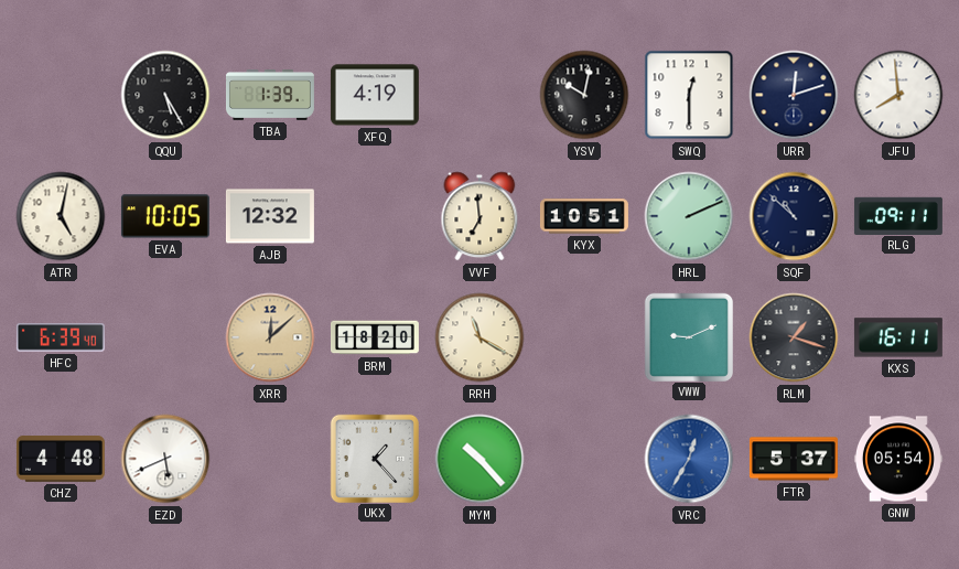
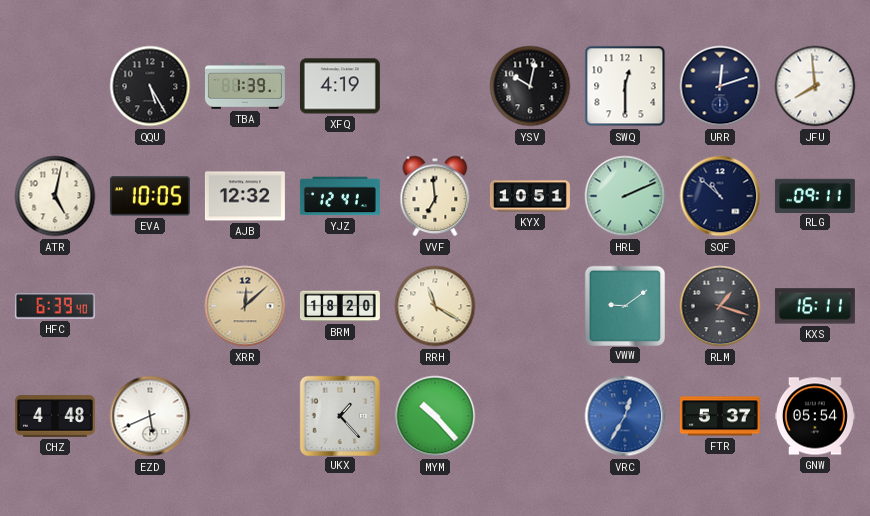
YJZ: none -> 12:41 (340, 196)
VWW: 9:11 -> 9:09 (624, 305)
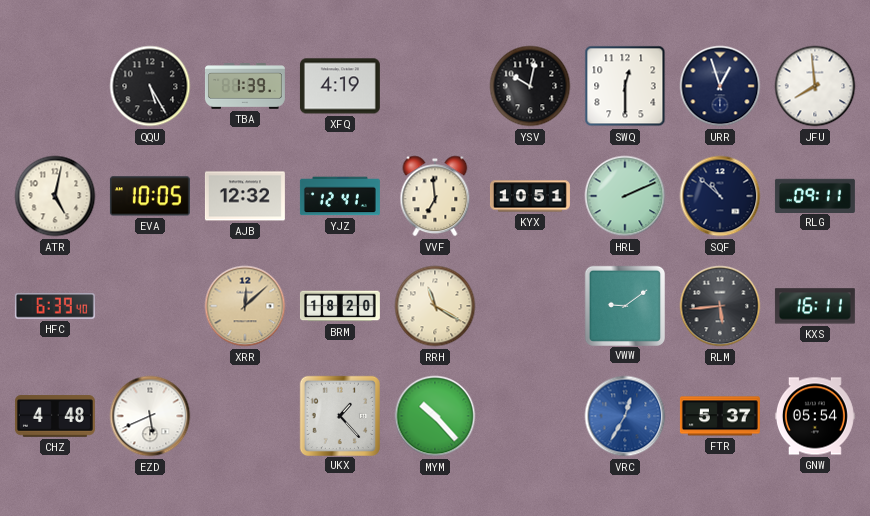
URR: 12:12 -> 12:57 (720, 86)
RLM: 1:18 -> 5:44 (720, 306)
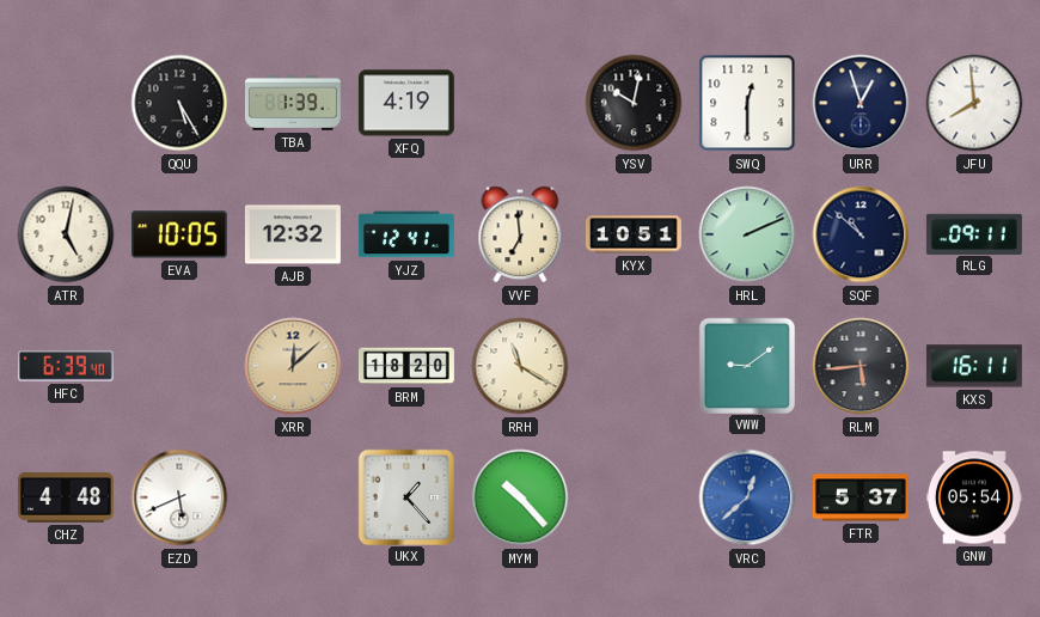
VRC: 12:35 -> 12:38 (747, 497)
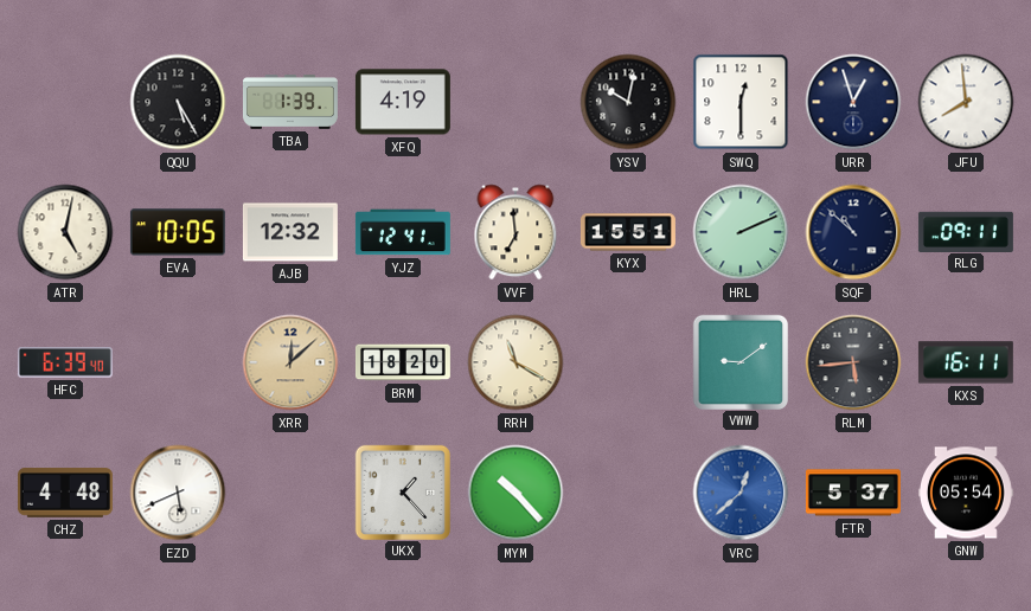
KYX: 10:51 -> 15:51 (628, 232)
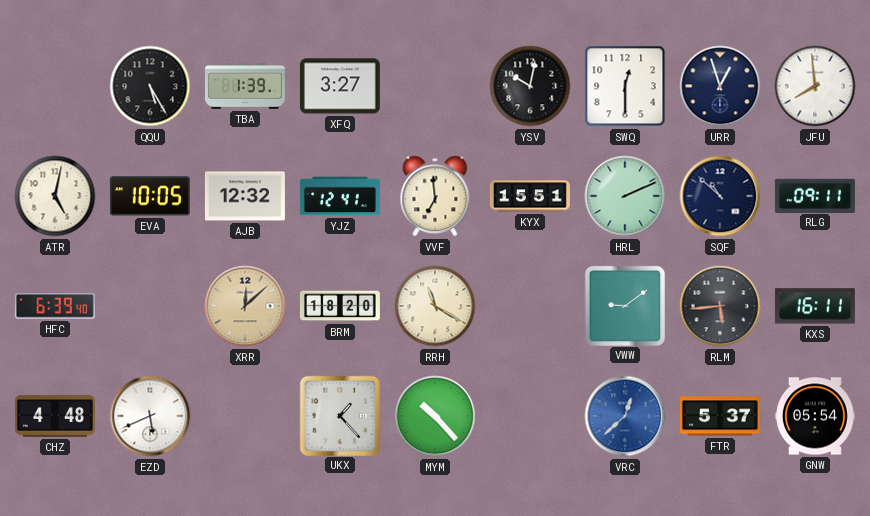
XFQ: 4:19 -> 3:27 (340, 86)
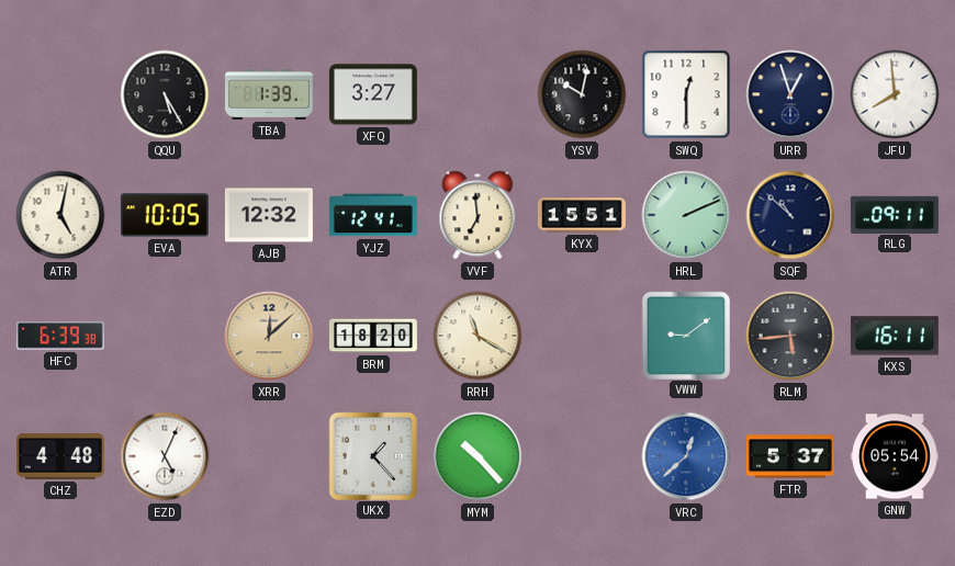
HFC: 6:39:40 -> 6:39:38 (60, 336)
EZD: 5:41 -> 5:04 (165, 456)
